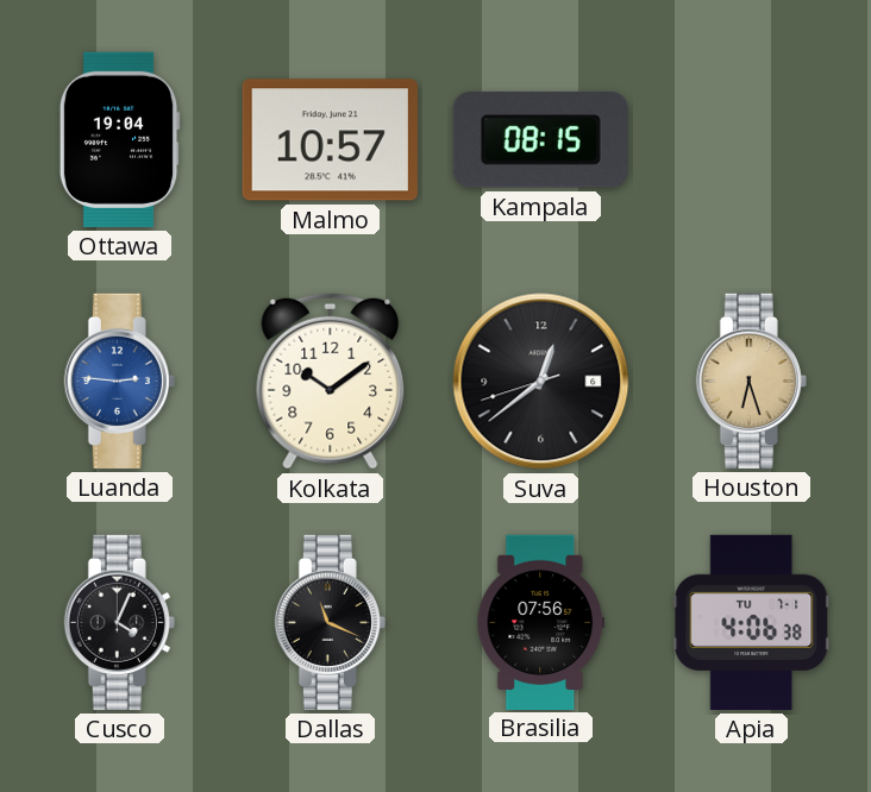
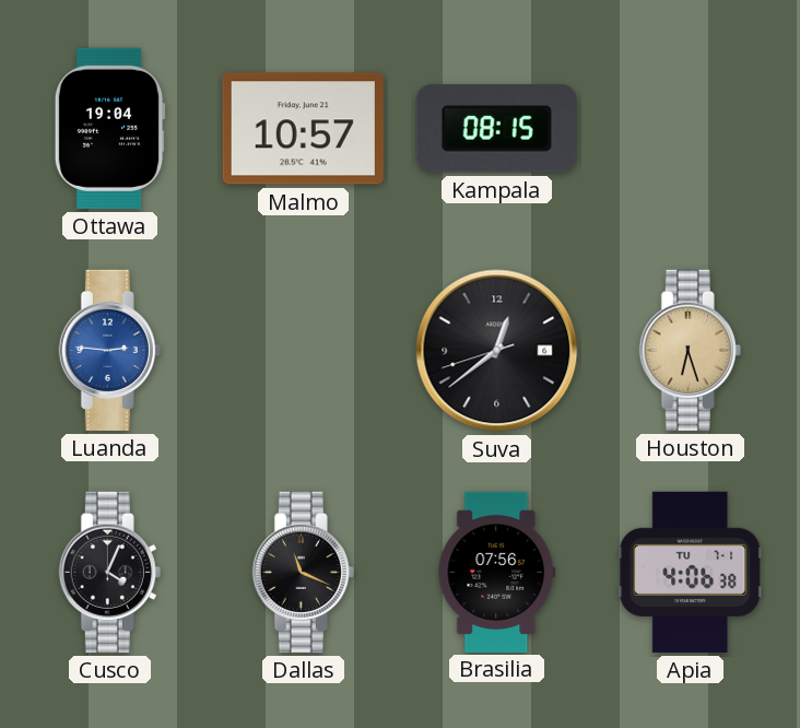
Kolkata: 10:09 -> none (331, 381)
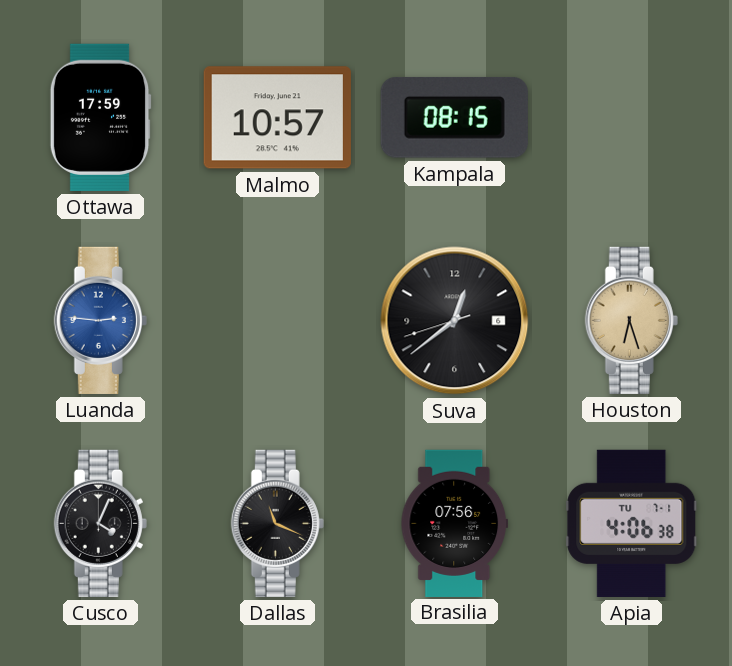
Ottawa: 19:04 -> 17:59 (100, 117)
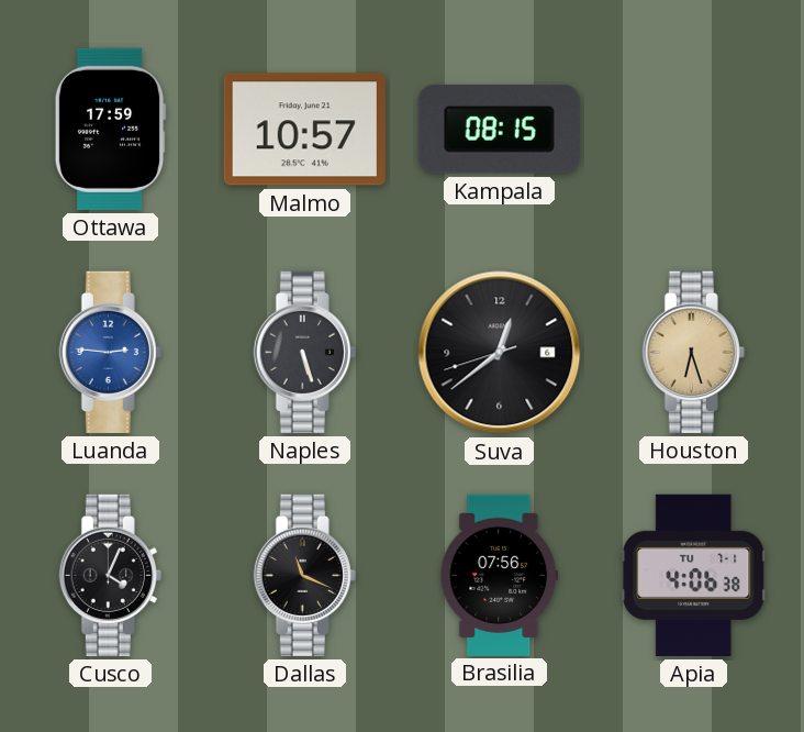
Naples: none -> 5:27 (304, 352)
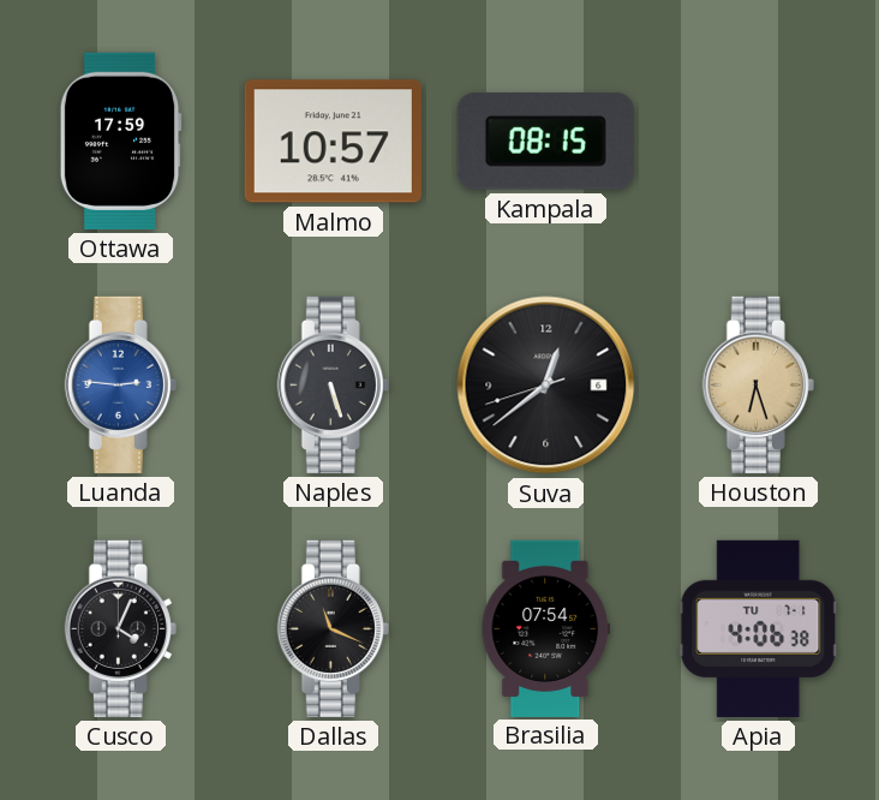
Brasilia: 07:56 -> 07:54 (545, 628)
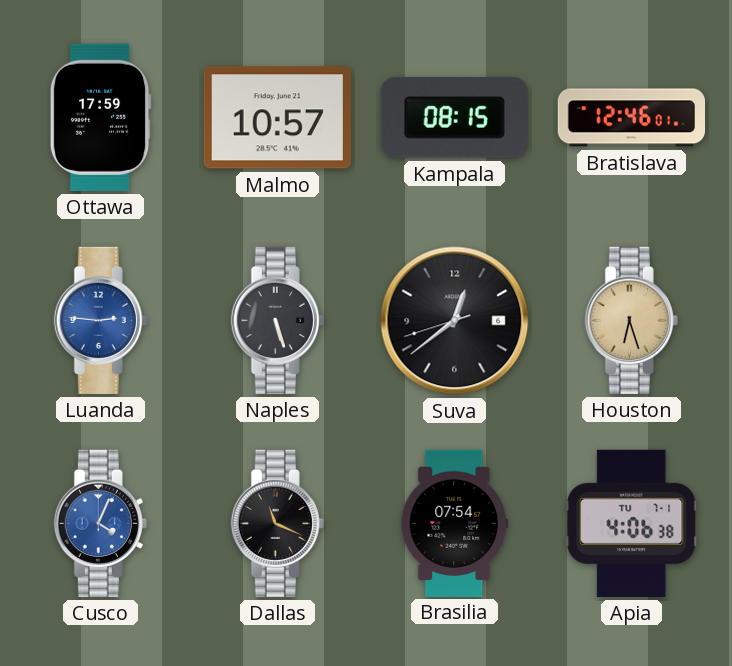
Bratislava: none -> 12:46 (631, 118)
Cusco dial: black -> blue (100, 523)
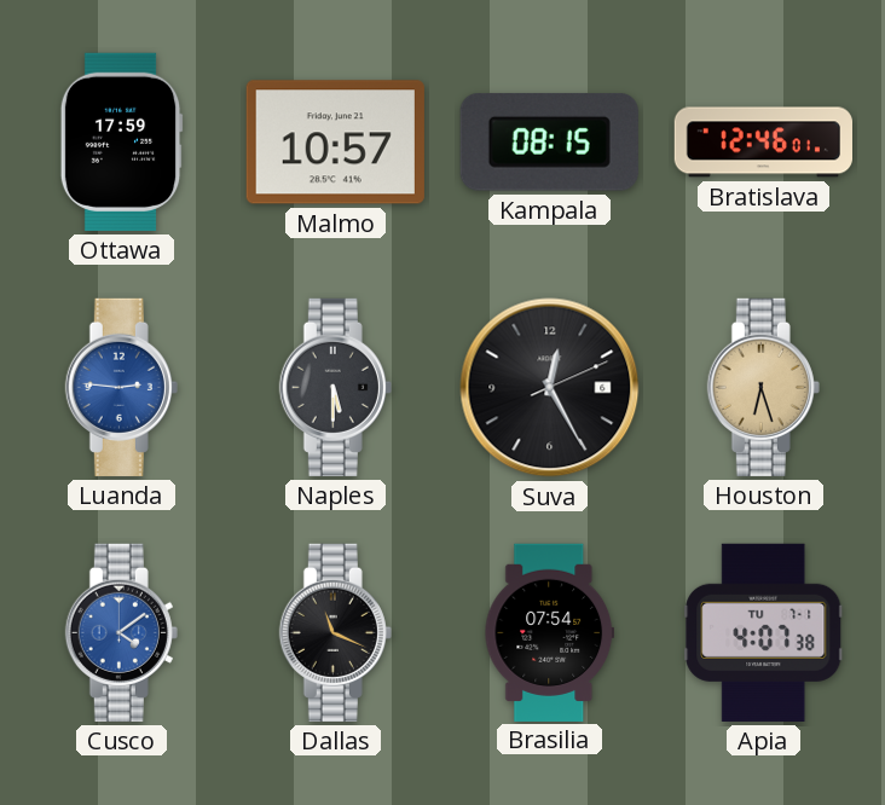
Naples: 5:27 -> 5:30 (335, 387)
Suva: 12:38 -> 12:25 (550, 388)
Cusco: 4:04 -> 4:09 (121, 632)
Apia: 4:06 -> 4:07 (764, 632)
